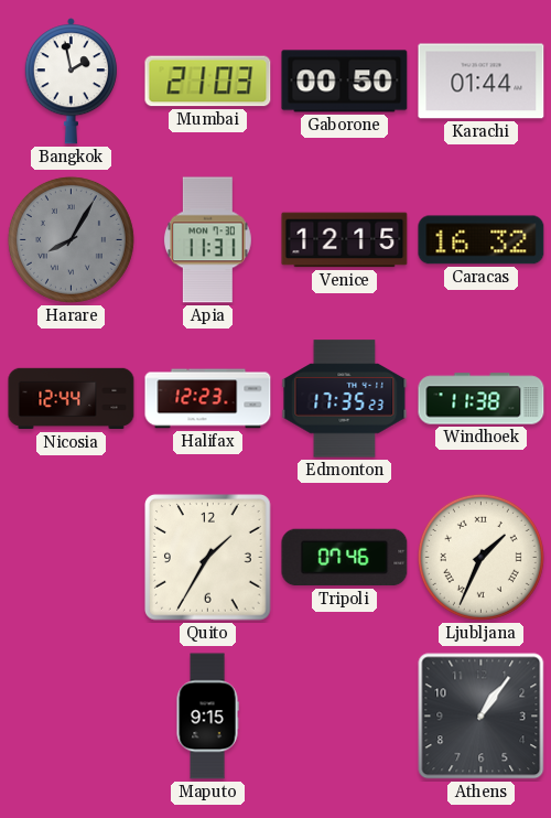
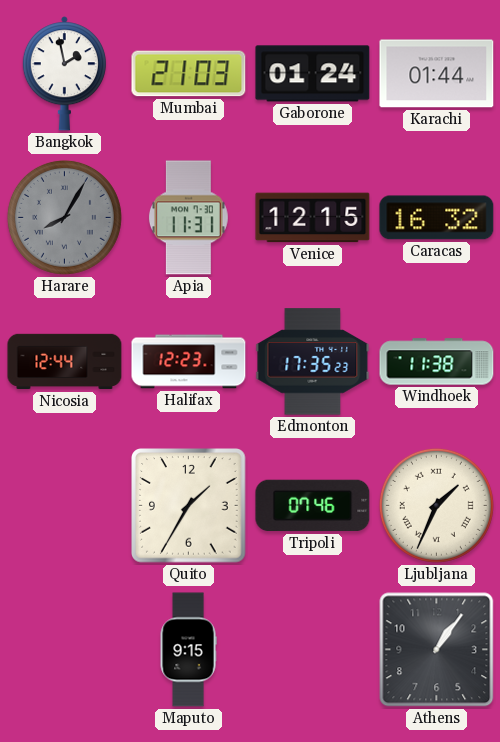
Gaborone: 00:50 -> 01:24 (313, 74)
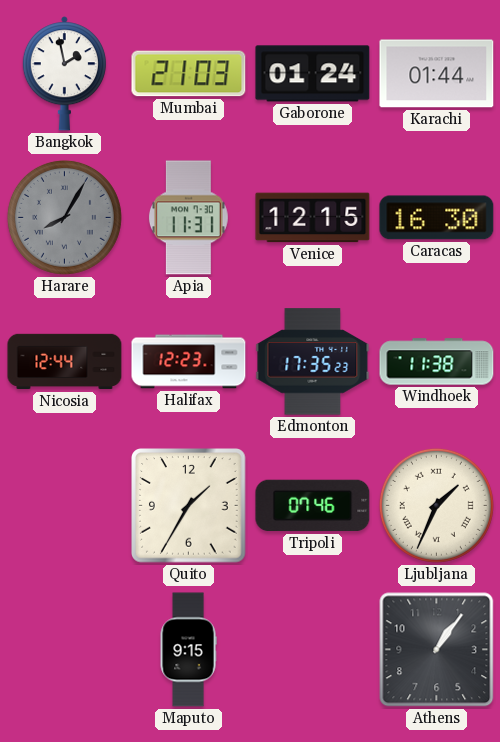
Caracas: 16:32 -> 16:30 (437, 218)
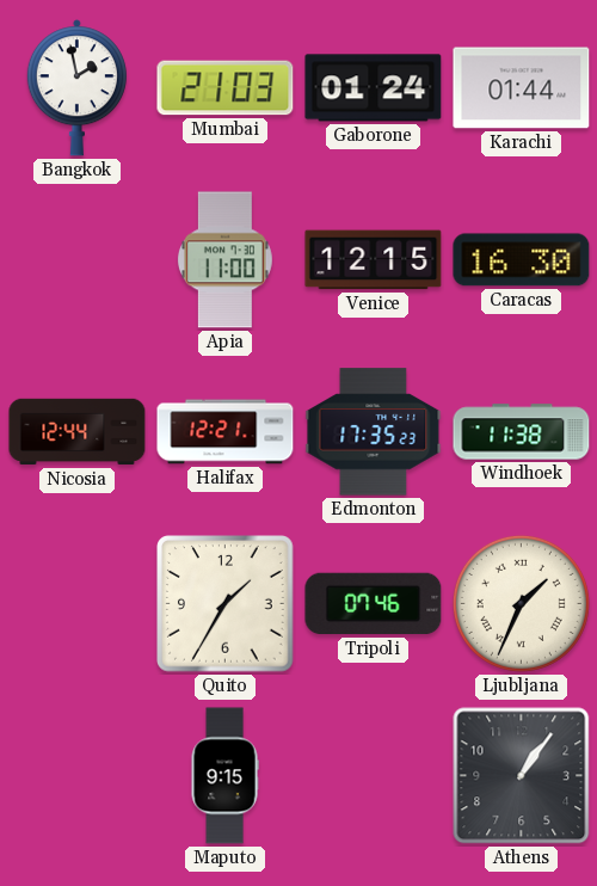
Harare: 8:05 -> none (64, 217)
Apia: 11:31 -> 11:00 (224, 260)
Halifax: 12:23 -> 12:21 (226, 432)
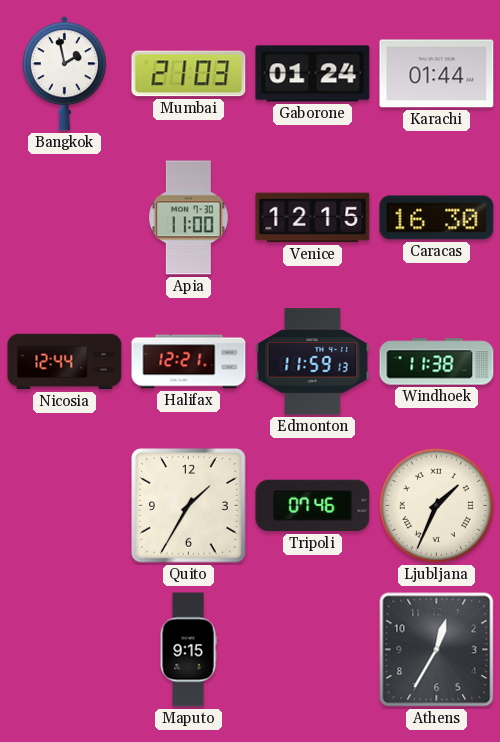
Edmonton: 17:35 -> 11:59 (313, 362)
Athens: 1:06 -> 12:35 (437, 650)
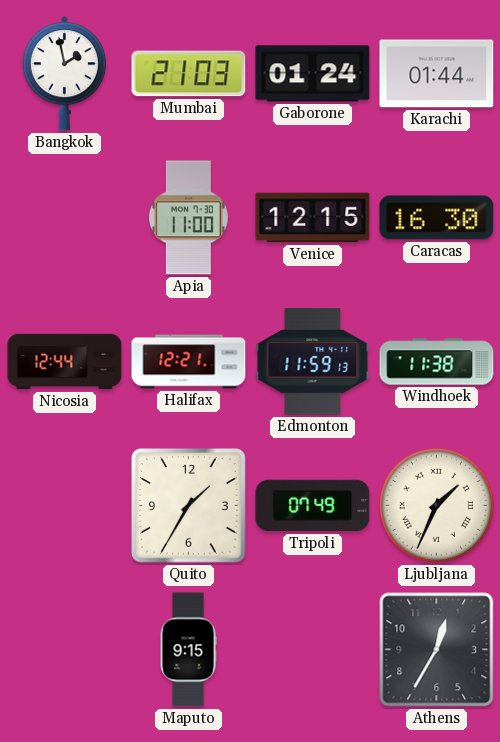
Tripoli: 07:46 -> 07:49 (313, 506)
